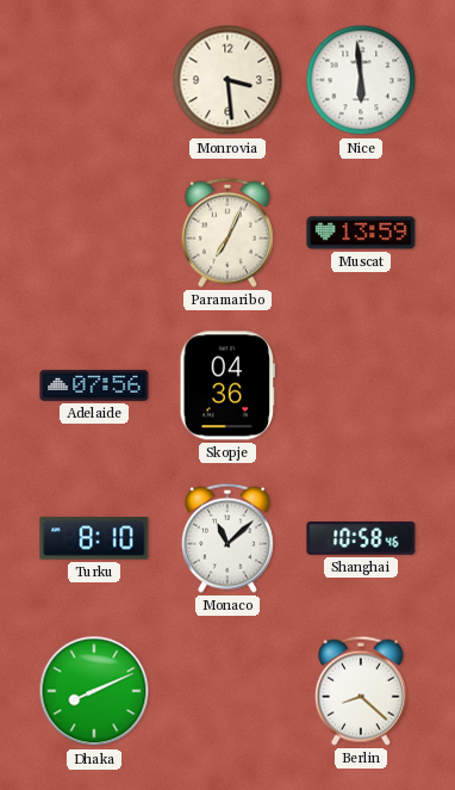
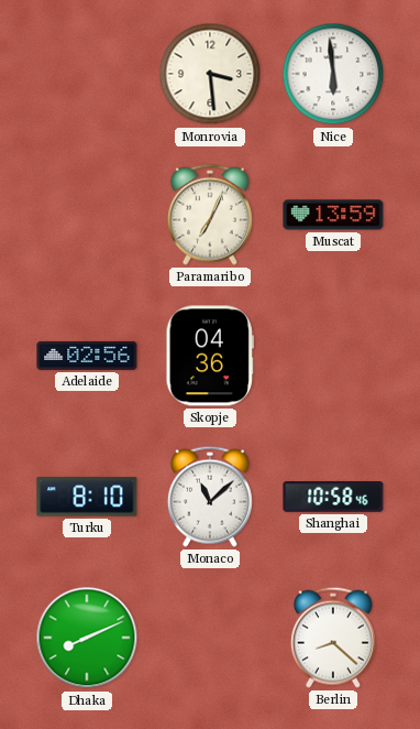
Adelaide: 07:56 -> 02:56 (87, 356)
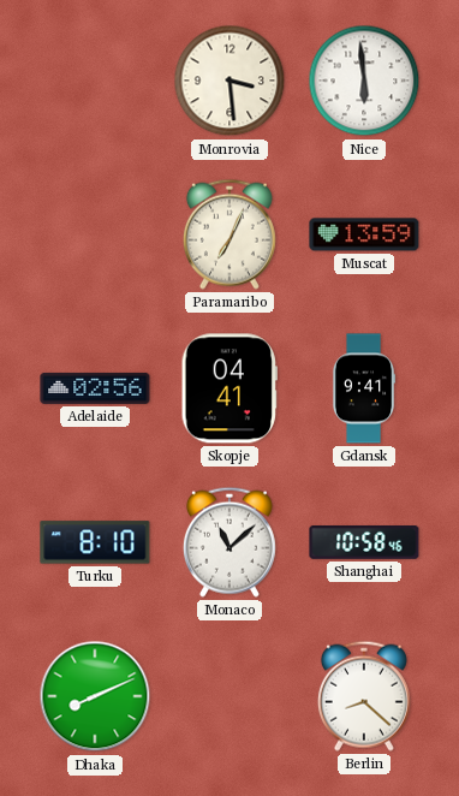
Skopje: 04:36 -> 04:41 (228, 388)
Gdansk: none -> 9:41 (364, 388)
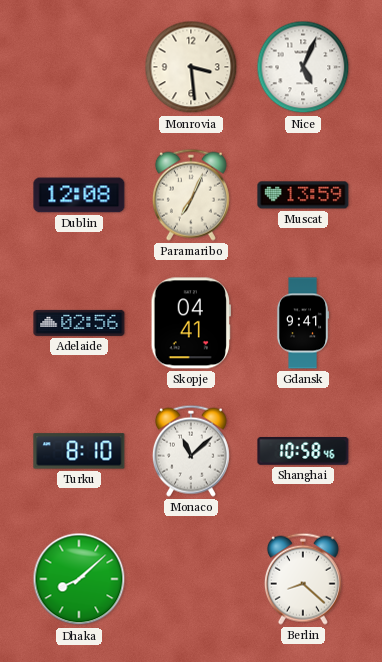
Nice: 5:59 -> 5:04 (303, 67)
Dublin: none -> 12:08 (79, 195)
Dhaka: 8:11 -> 8:08 (79, 579)
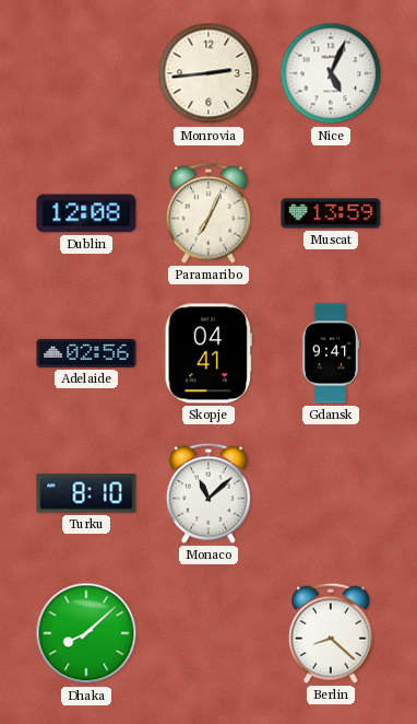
Monrovia: 3:29 -> 2:44 (208, 73)
Shanghai: 10:58 -> none (303, 452)
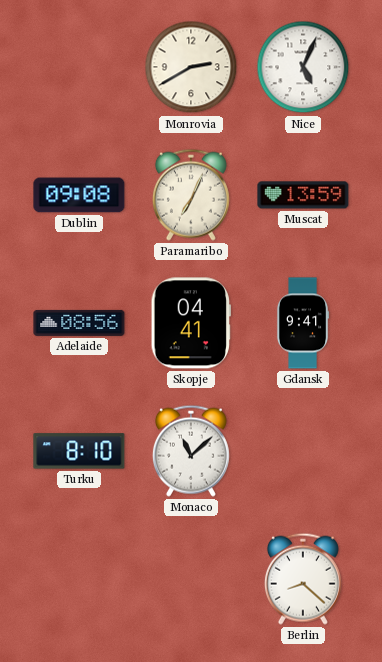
Monrovia: 2:44 -> 2:40 (191, 67)
Dublin: 12:08 -> 09:08 (79, 195)
Adelaide: 02:56 -> 08:56 (79, 323)
Dhaka: 8:08 -> none (86, 633)
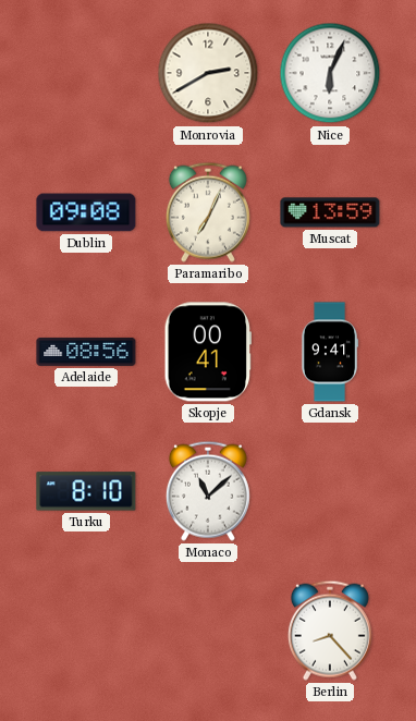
Nice: 5:04 -> 6:04 (330, 73)
Skopje: 04:41 -> 00:41 (207, 352)
Berlin: 8:22 -> 8:23 (330, 631)
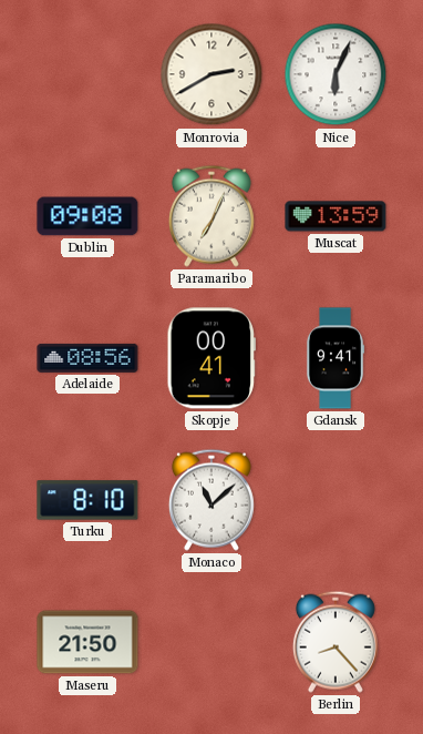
Maseru: none -> 21:50 (87, 642)
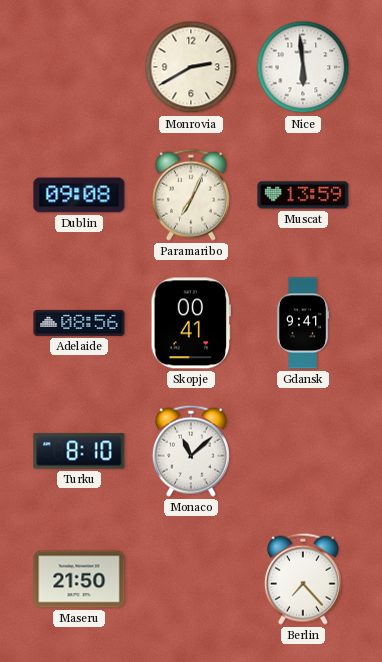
Nice: 6:04 -> 5:59 (303, 67)
Berlin: 8:23 -> 7:23 (303, 579)
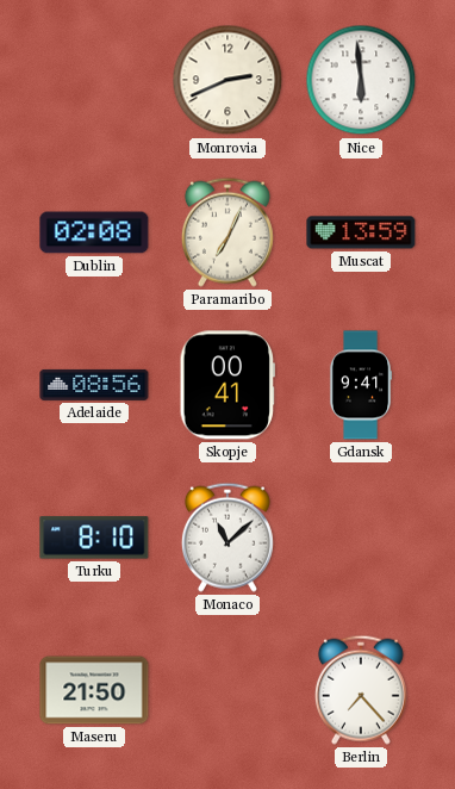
Monrovia: 2:40 -> 2:41 (227, 80)
Dublin: 09:08 -> 02:08 (94, 232)
